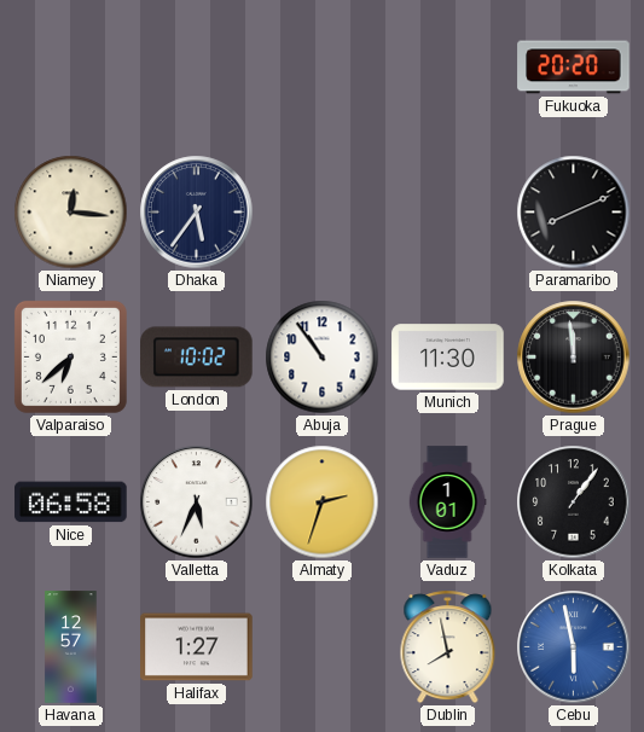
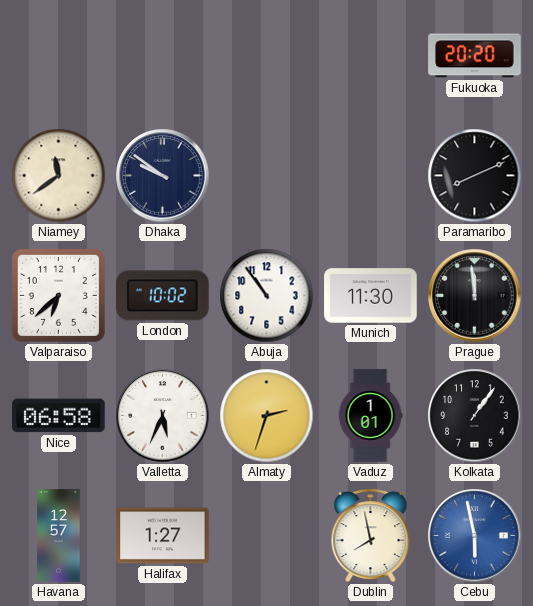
Niamey: 12:16 -> 11:39 (59, 176)
Dhaka: 5:36 -> 9:51 (163, 176)
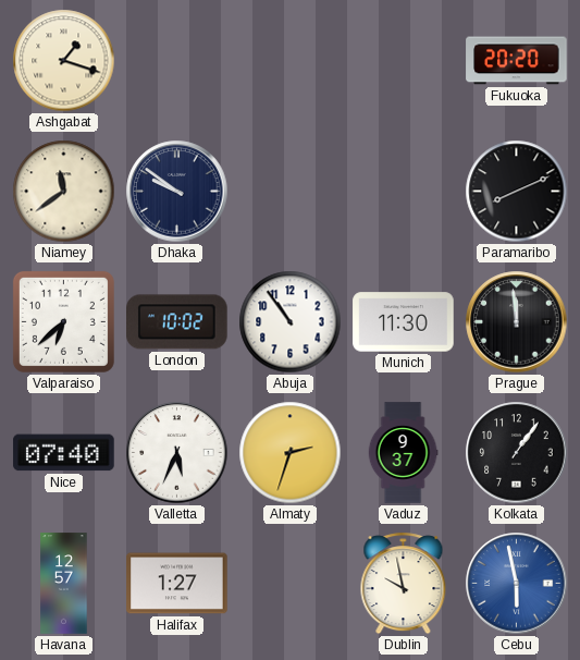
Ashgabat: none -> 1:18 (64, 61)
Nice: 06:58 -> 07:40 (64, 453)
Vaduz: 1:01 -> 9:37 (403, 453)
Dublin: 7:58 -> 9:58 (404, 584)
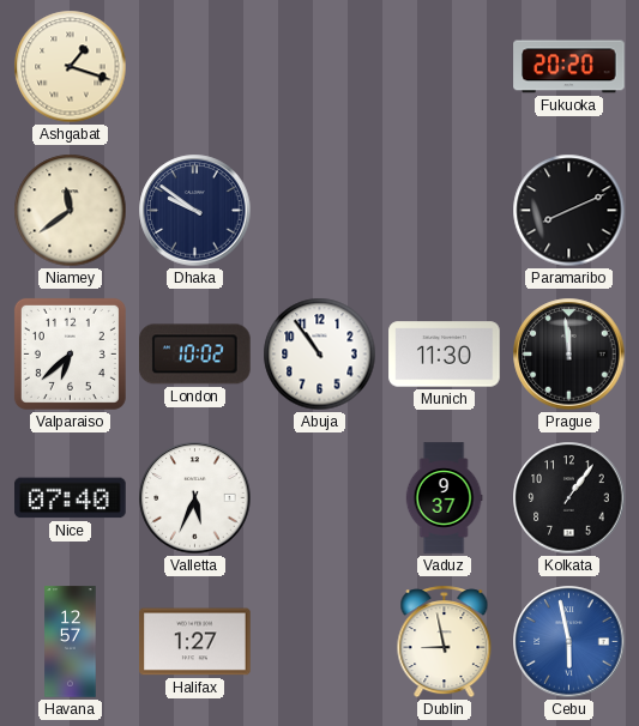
Almaty: 2:33 -> none (291, 453)
Dublin: 9:58 -> 8:58 (445, 642)
